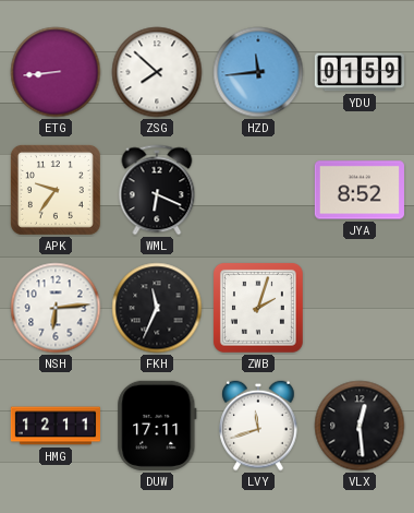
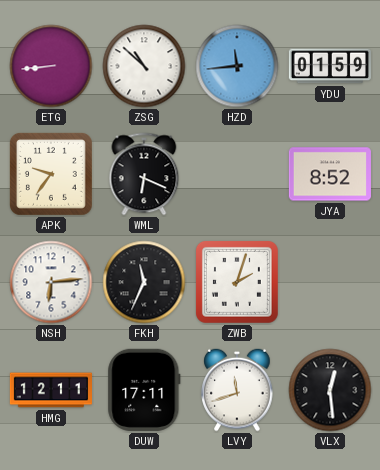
ZSG: 7:52 -> 10:52 (144, 66)
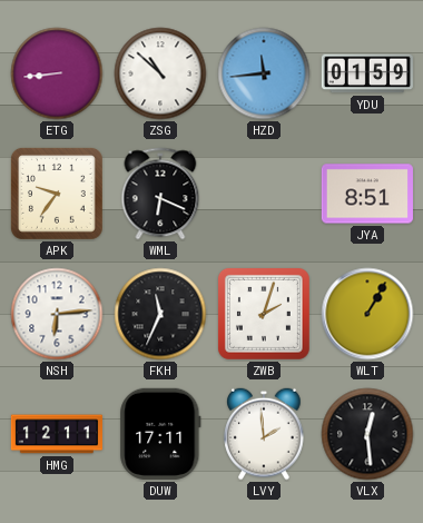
JYA: 8:52 -> 8:51 (367, 194)
WLT: none -> 1:05 (367, 314)
LVY: 11:42 -> 1:59 (264, 434)
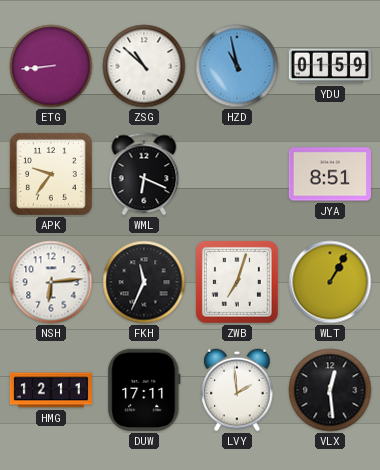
HZD: 11:44 -> 10:58 (237, 66)
ZWB: 2:03 -> 7:03 (237, 282)
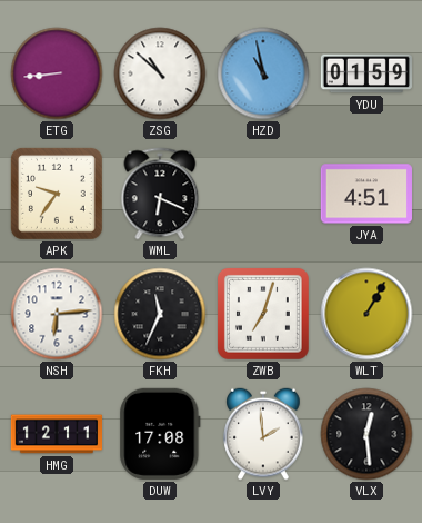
JYA: 8:51 -> 4:51 (366, 194)
DUW: 17:11 -> 17:08 (160, 434)
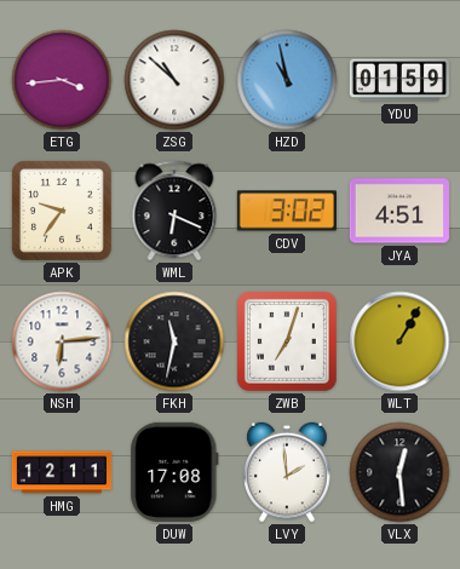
ETG: 8:44 -> 3:44 (62, 80)
CDV: none -> 3:02 (287, 211)
FKH: 11:34 -> 11:32 (174, 341)
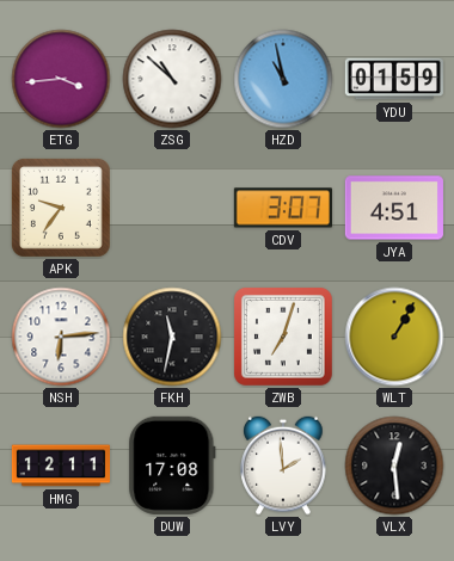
WML: 6:19 -> none (174, 211)
CDV: 3:02 -> 3:07 (283, 208)
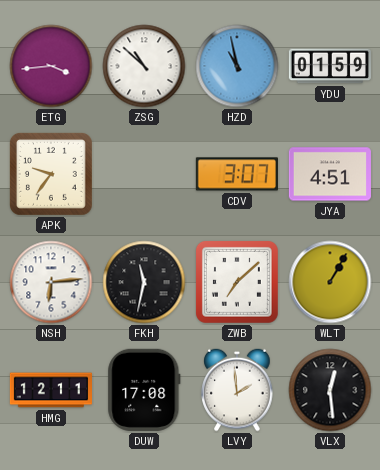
ZWB: 7:03 -> 7:08 (237, 282)
